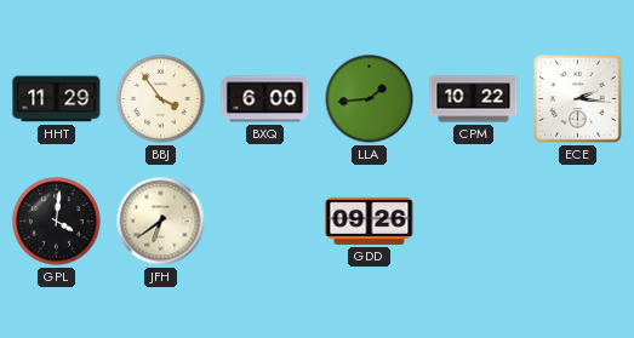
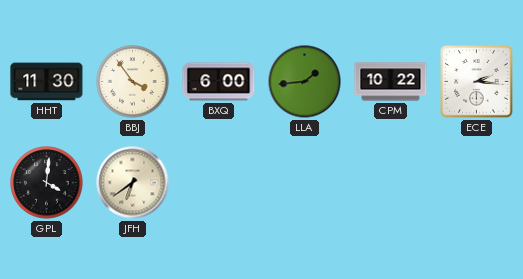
HHT: 11:29 -> 11:30 (47, 82)
GDD: 09:26 -> none (370, 220)
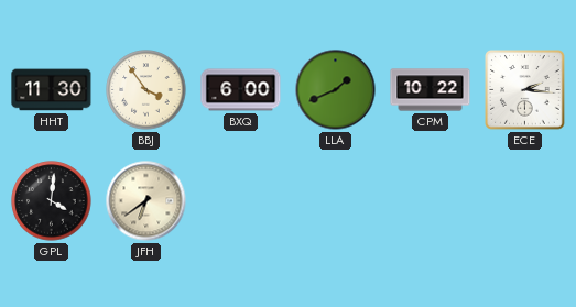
LLA: 1:44 -> 1:41 (336, 90)
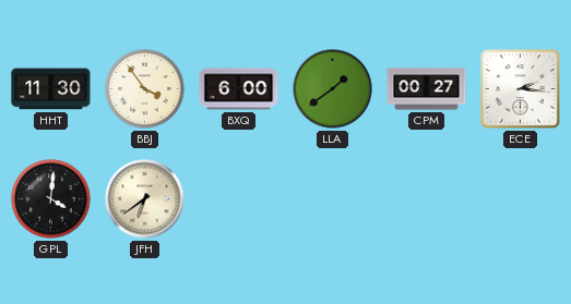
LLA: 1:41 -> 1:39 (333, 89)
CPM: 10:22 -> 00:27 (427, 89)
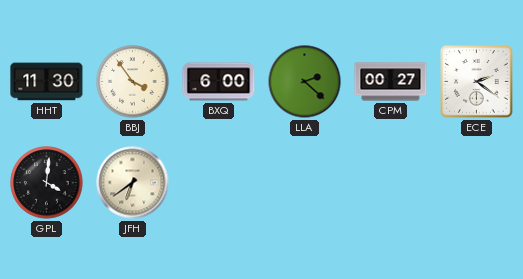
LLA: 1:39 -> 2:22 (305, 82)
ECE: 2:16 -> 2:21 (477, 82)
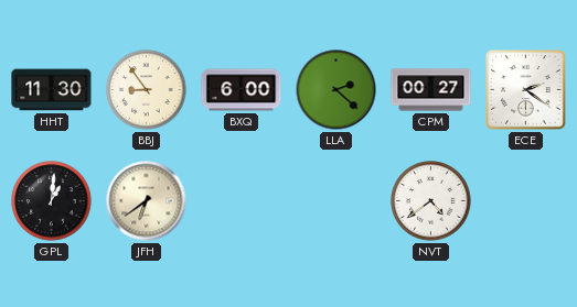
BBJ: 3:54 -> 8:54 (147, 90)
GPL: 4:01 -> 1:01 (52, 201)
NVT: none -> 4:39 (431, 201)
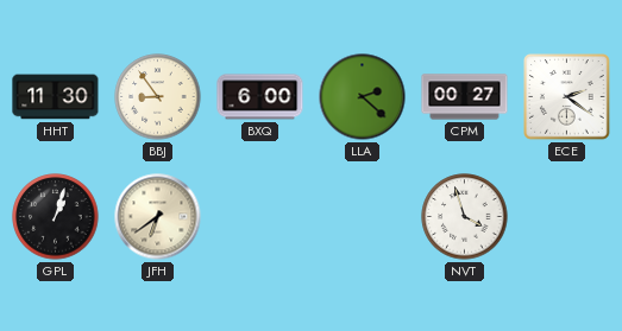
GPL: 1:01 -> 1:03 (56, 217)
NVT: 4:39 -> 3:57 (465, 217)
